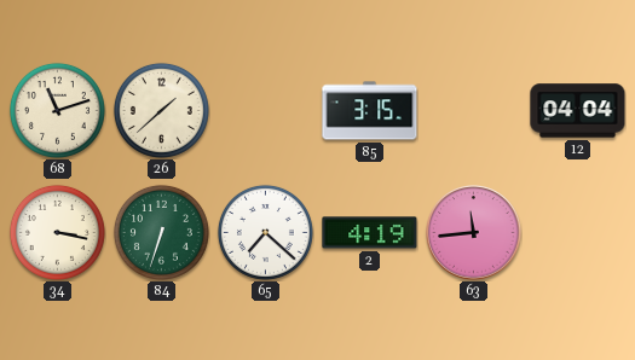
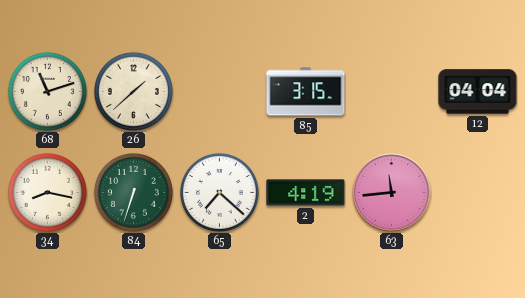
34: 3:17 -> 8:17 (47, 192)
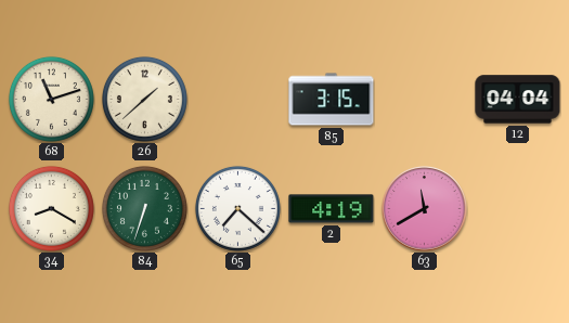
34: 8:17 -> 8:20 (51, 208)
63: 11:44 -> 11:40 (425, 209)
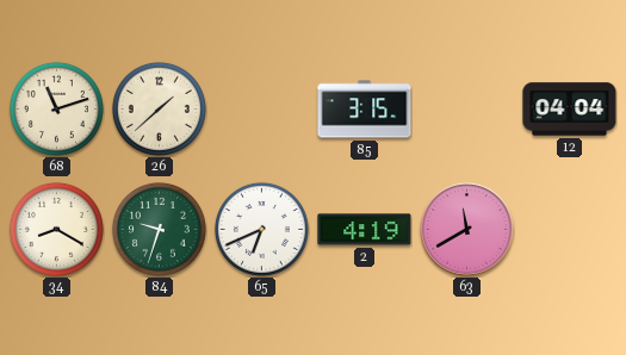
84: 6:33 -> 9:33 (159, 229)
65: 7:22 -> 6:41 (261, 229)
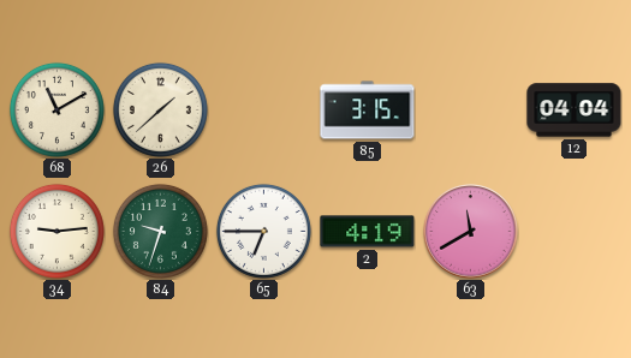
68: 11:12 -> 11:10 (56, 109)
34: 8:20 -> 9:14 (56, 231)
65: 6:41 -> 6:45 (263, 231)
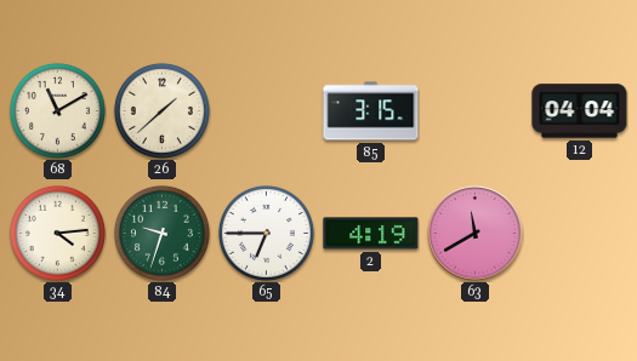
34: 9:14 -> 4:14 (57, 233)
